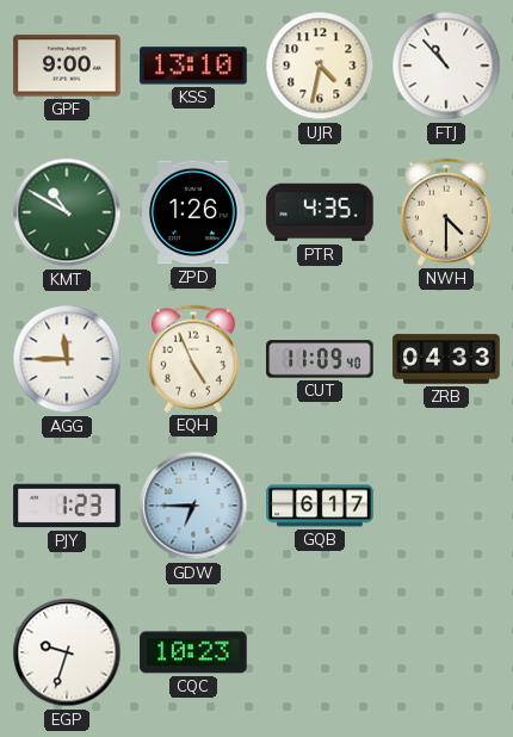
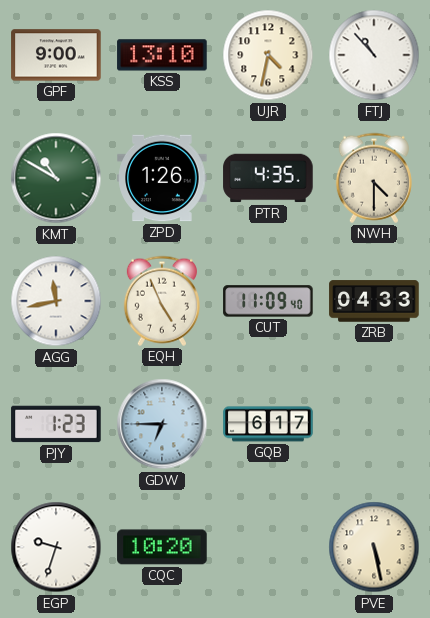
AGG: 11:45 -> 11:43 (56, 301)
CQC: 10:23 -> 10:20 (162, 547)
PVE: none -> 5:28 (374, 547)
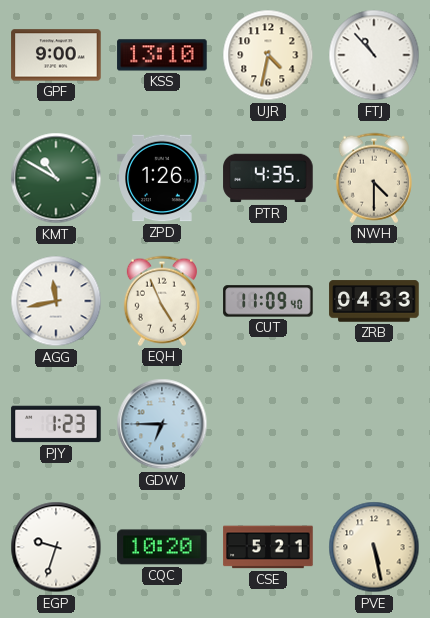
GQB: 6:17 -> none (268, 424)
CSE: none -> 5:21 (268, 547)
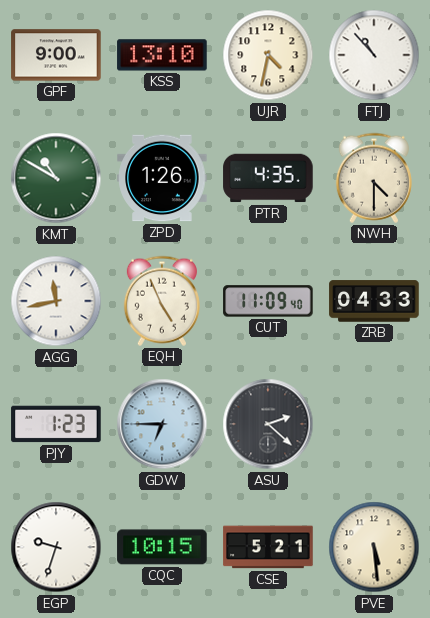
ASU: none -> 2:22 (268, 424)
CQC: 10:20 -> 10:15 (162, 547)
PVE: 5:28 -> 5:29 (374, 547)
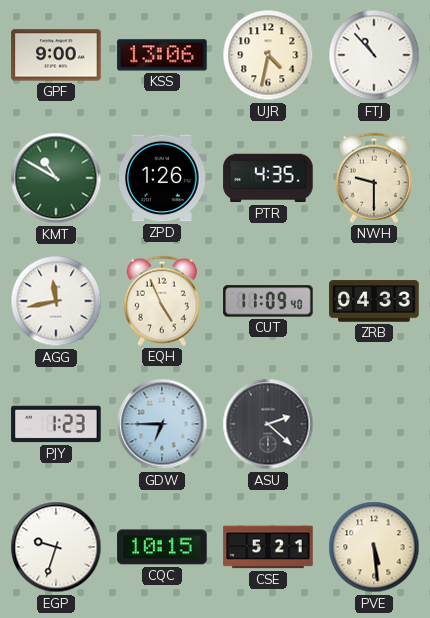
KSS: 13:10 -> 13:06 (162, 55)
NWH: 4:30 -> 9:30 (374, 178)
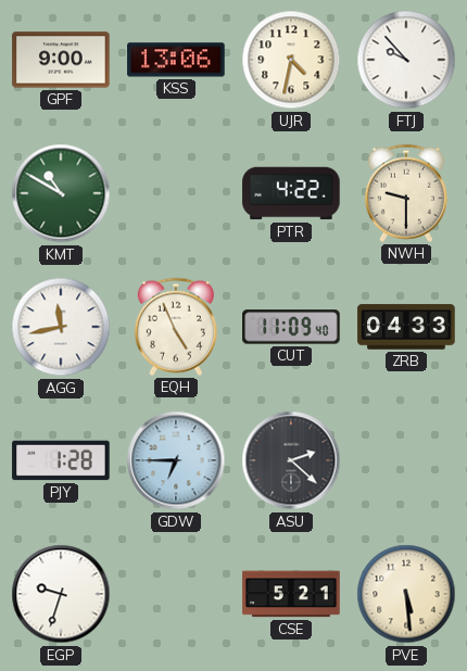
FTJ: 10:53 -> 9:53 (406, 60)
ZPD: 1:26 -> none (162, 178)
PTR: 4:35 -> 4:22 (291, 193)
PJY: 1:23 -> 1:28 (61, 460)
CQC: 10:15 -> none (162, 547)
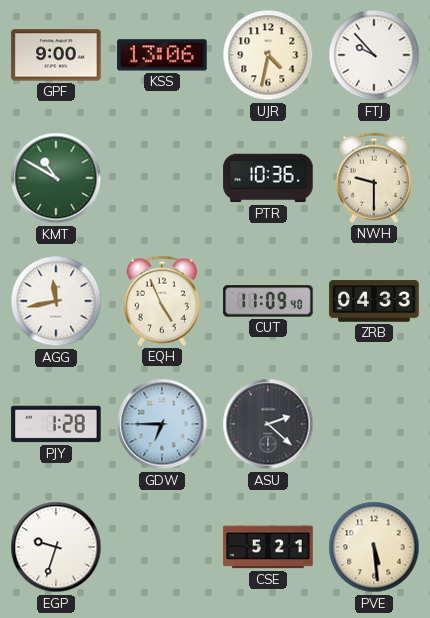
PTR: 4:22 -> 10:36 (268, 178)
